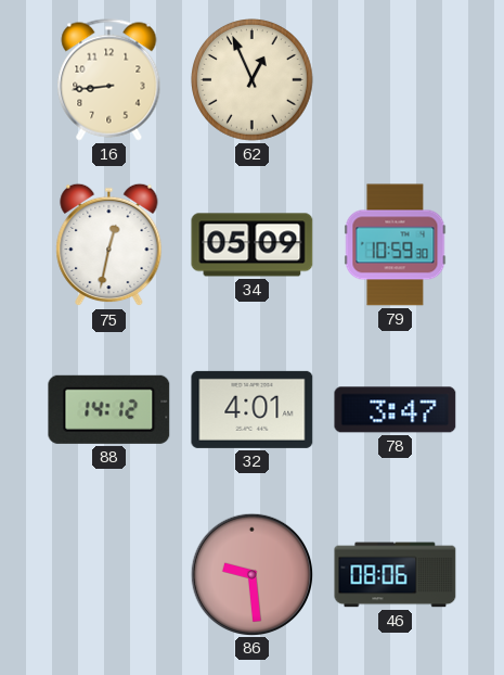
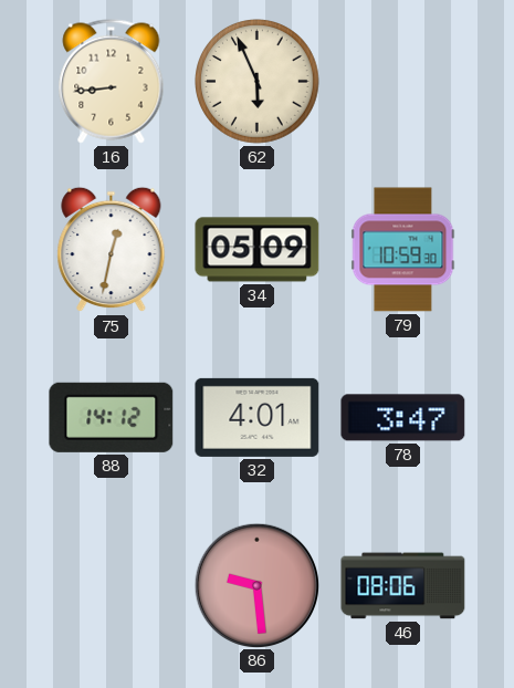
62: 12:56 -> 5:56 (258, 82)
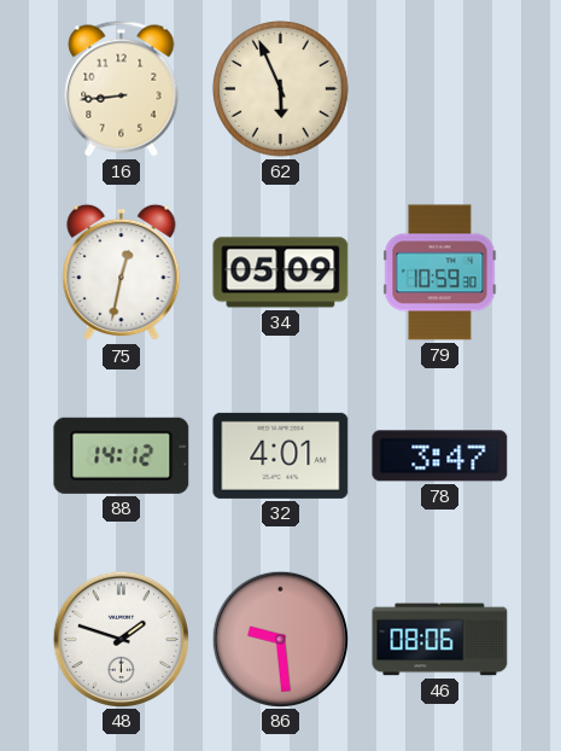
48: none -> 1:48 (121, 639)
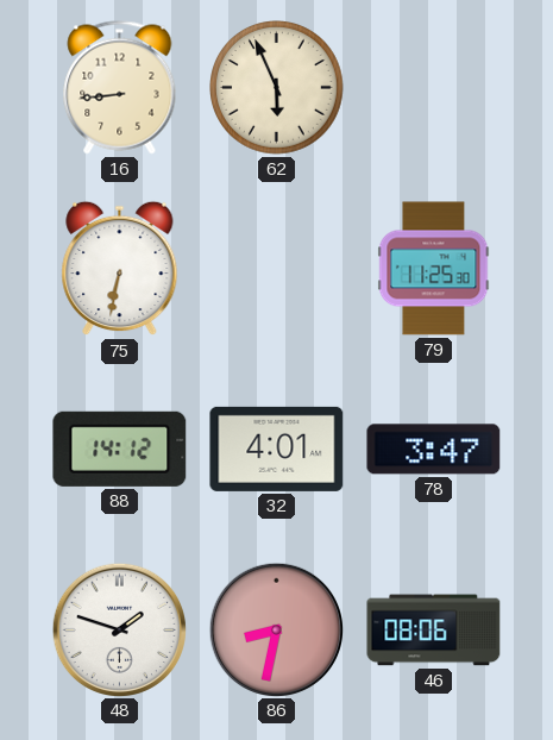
75: 12:32 -> 6:32 (120, 269)
34: 05:09 -> none (281, 273)
79: 10:59 -> 11:25 (434, 269)
86: 9:29 -> 8:32 (276, 629)
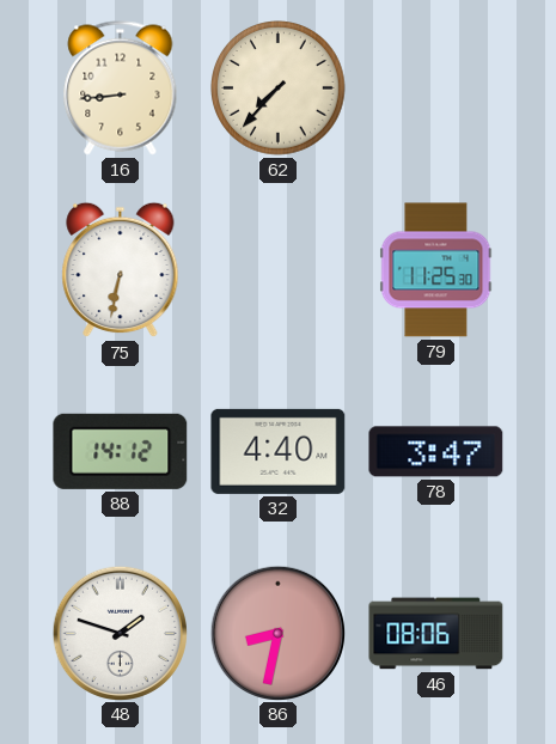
62: 5:56 -> 7:37 (279, 89)
32: 4:01 -> 4:40 (279, 451)
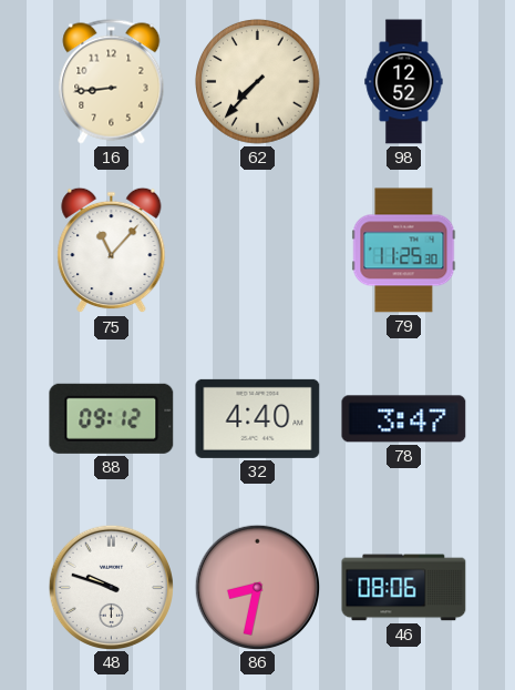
98: none -> 12:52 (404, 82)
75: 6:32 -> 11:07 (112, 251)
88: 14:12 -> 09:12 (112, 418)
48: 1:48 -> 9:48 (111, 587)
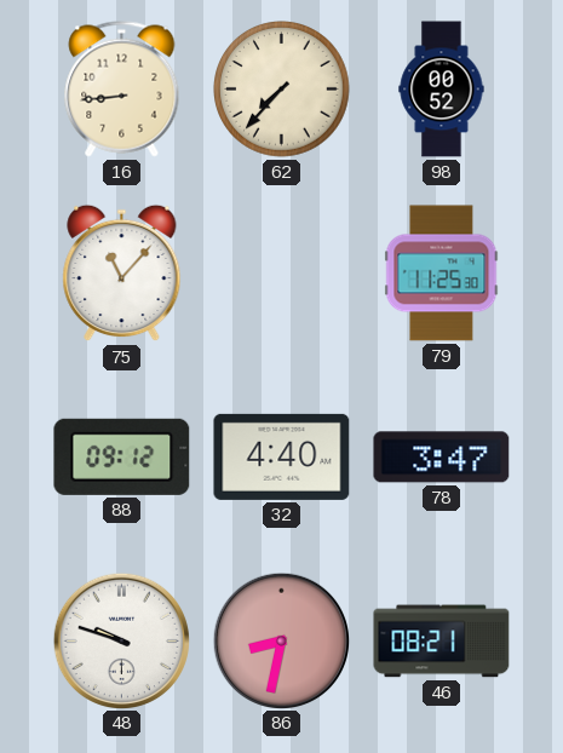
98: 12:52 -> 00:52 (442, 90)
46: 08:06 -> 08:21 (442, 642)
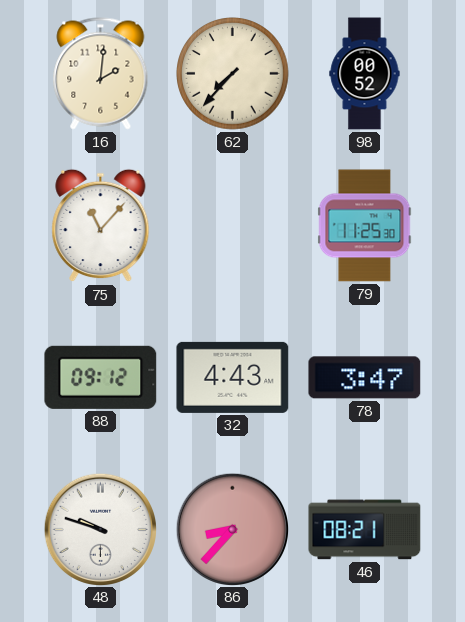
16: 8:44 -> 2:01 (101, 74)
32: 4:40 -> 4:43 (233, 377)
86: 8:32 -> 8:37 (232, 529)
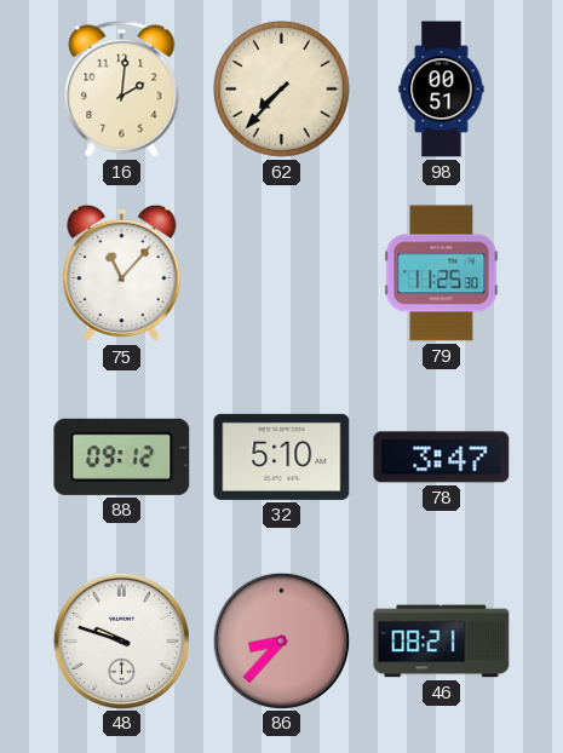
98: 00:52 -> 00:51 (442, 90)
32: 4:43 -> 5:10 (282, 456)
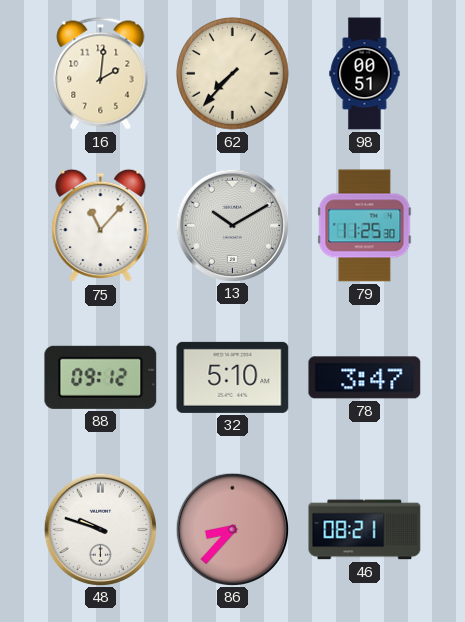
13: none -> 10:10 (232, 225)
